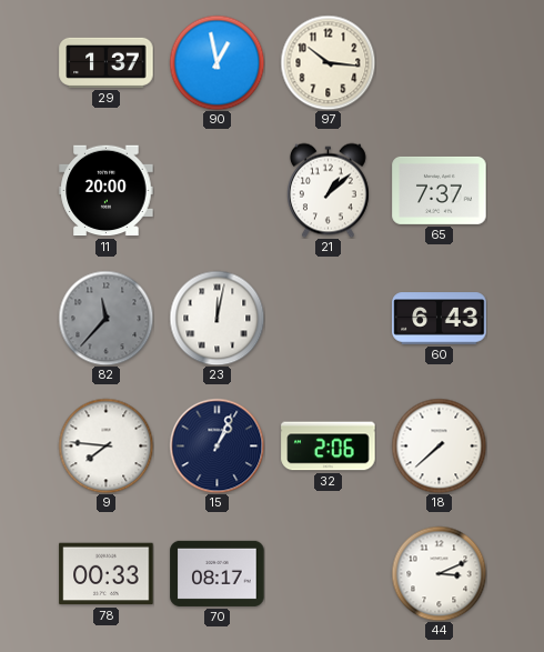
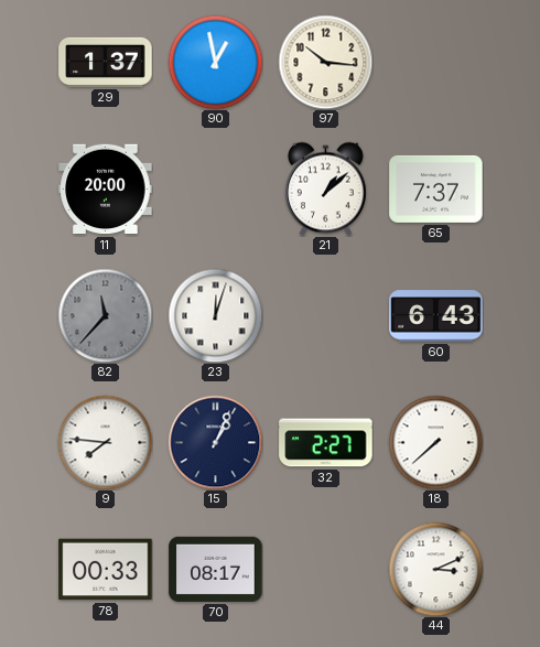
23: 12:02 -> 12:03 (215, 315)
32: 2:06 -> 2:27 (326, 443)
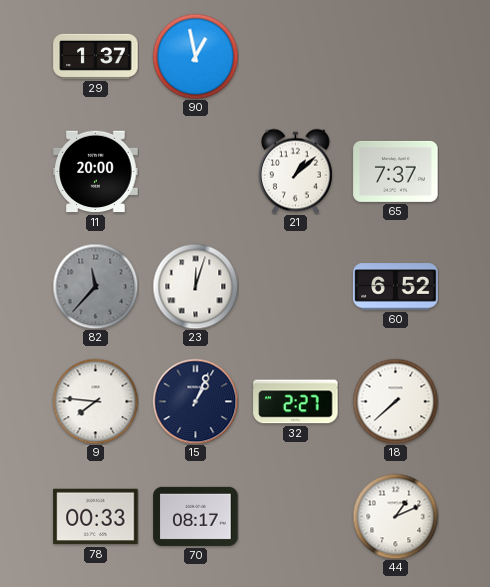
97: 10:16 -> none (325, 62)
60: 6:43 -> 6:52 (396, 287)
44: 3:11 -> 1:11 (395, 516)
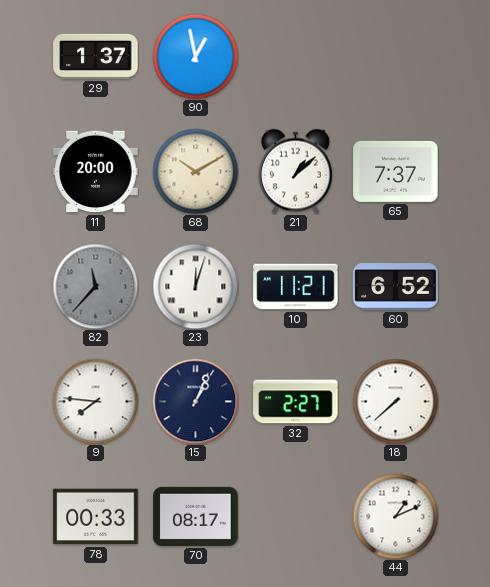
68: none -> 10:10 (195, 171)
10: none -> 11:21 (296, 287)
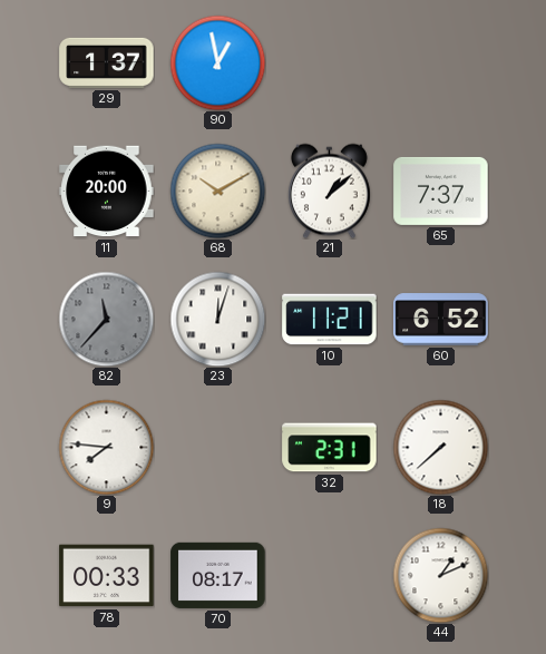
15: 1:04 -> none (195, 401)
32: 2:27 -> 2:31 (330, 448)
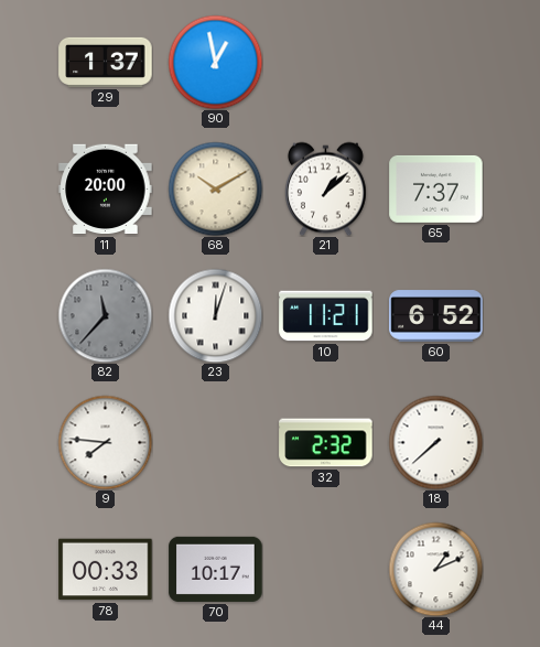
32: 2:31 -> 2:32 (326, 443)
70: 08:17 -> 10:17 (216, 569)
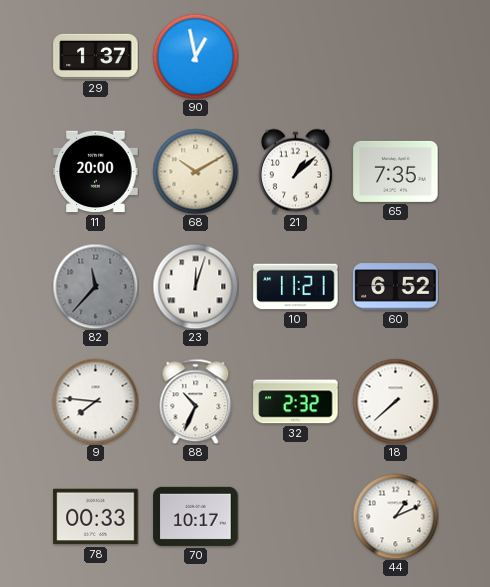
65: 7:37 -> 7:35 (396, 171)
88: none -> 10:34 (196, 401)
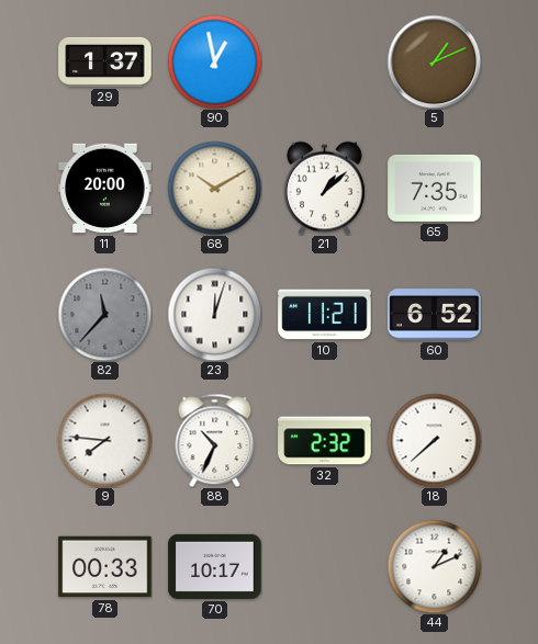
5: none -> 1:11 (434, 61)
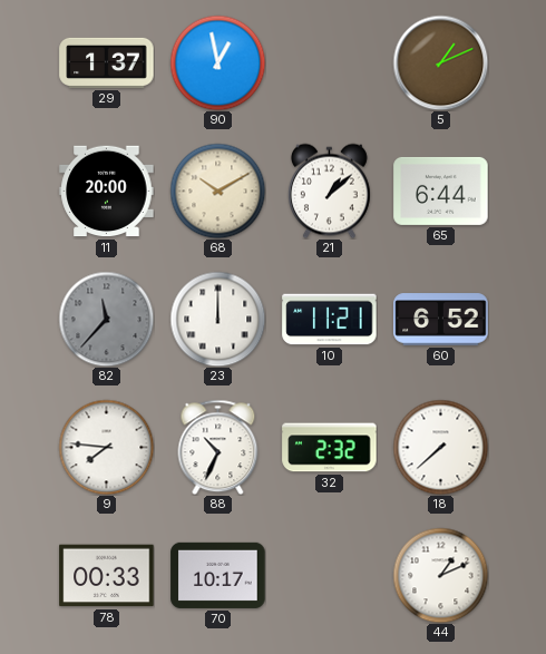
65: 7:35 -> 6:44 (441, 191)
23: 12:03 -> 12:00 (217, 319)
